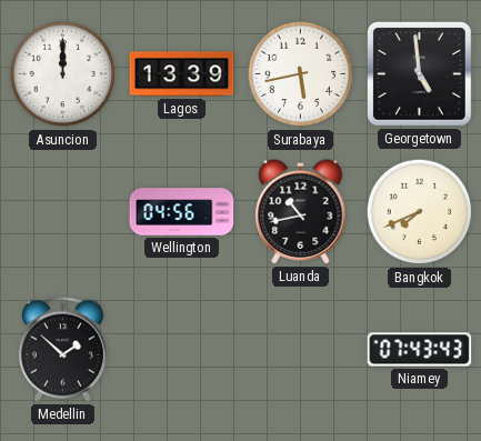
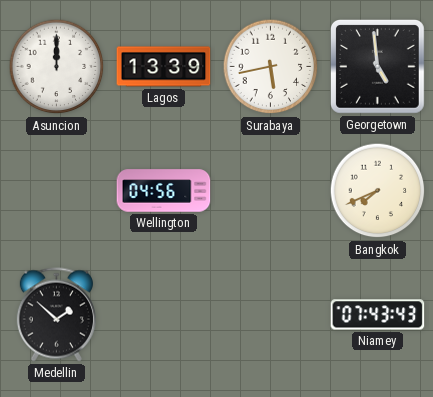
Luanda: 10:43 -> none (301, 212)
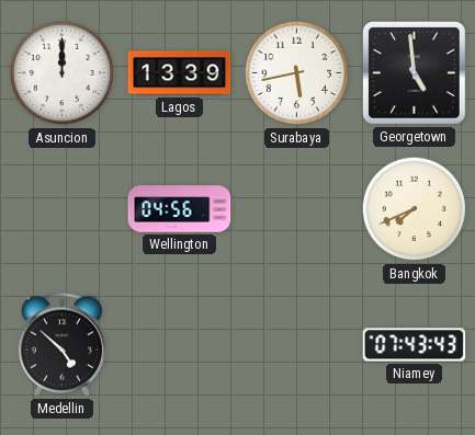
Medellin: 1:52 -> 4:52 (61, 345)
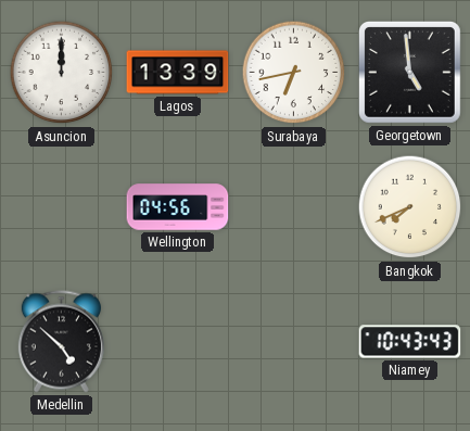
Surabaya: 5:43 -> 6:43 (294, 73)
Niamey: 07:43 -> 10:43 (410, 342)
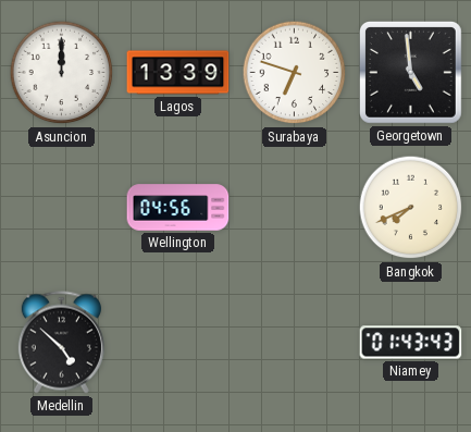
Surabaya: 6:43 -> 6:48 (295, 73)
Niamey: 10:43 -> 01:43 (411, 343)
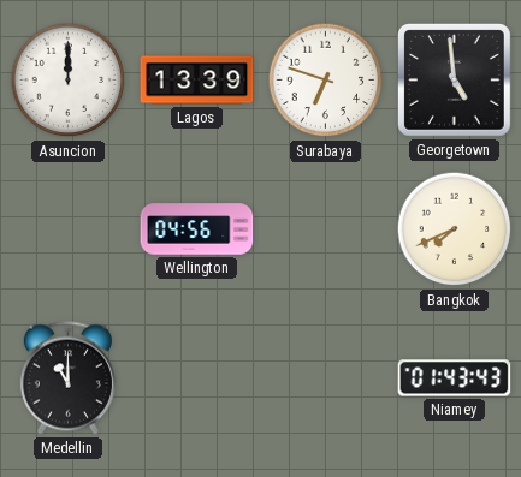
Medellin: 4:52 -> 11:00 (67, 378)
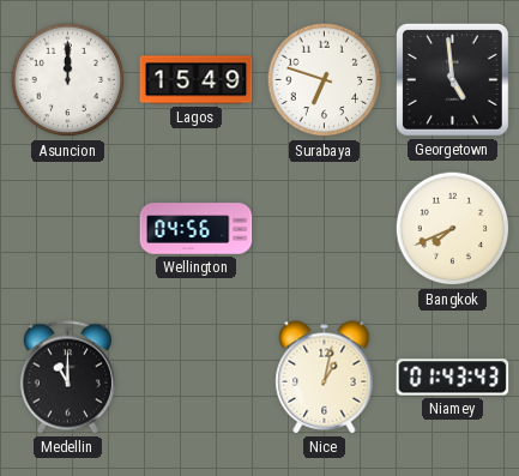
Lagos: 13:39 -> 15:49 (197, 80)
Nice: none -> 1:02 (325, 378)
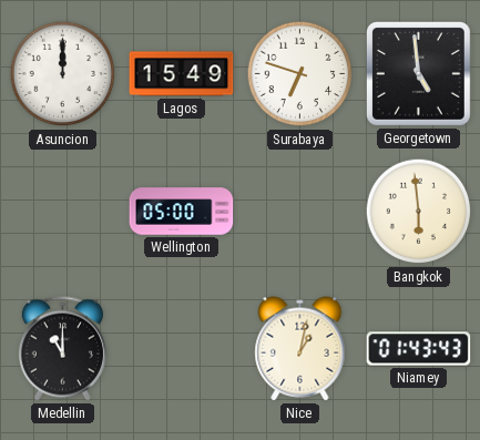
Wellington: 04:56 -> 05:00 (182, 212)
Bangkok: 7:41 -> 5:59 (419, 212)
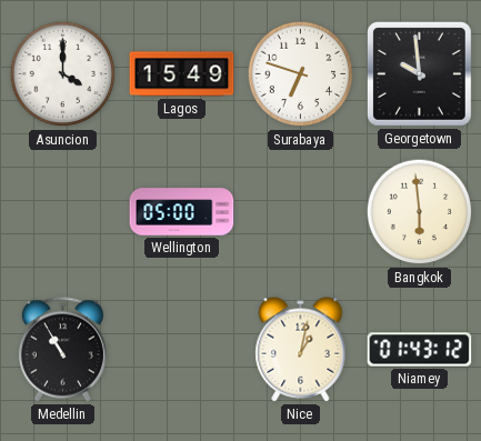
Asuncion: 12:00 -> 4:00 (63, 74)
Georgetown: 4:59 -> 9:59 (420, 74)
Medellin: 11:00 -> 10:55 (62, 350)
Niamey: 01:43:43 -> 01:43:12 (420, 350)
